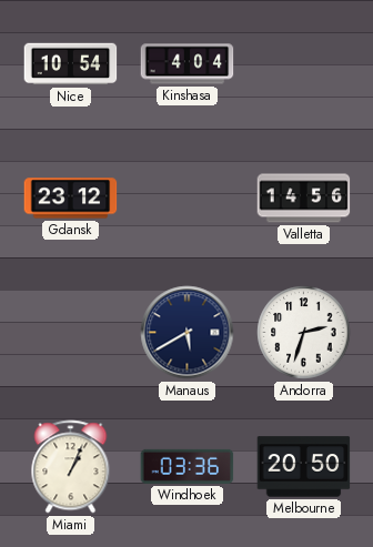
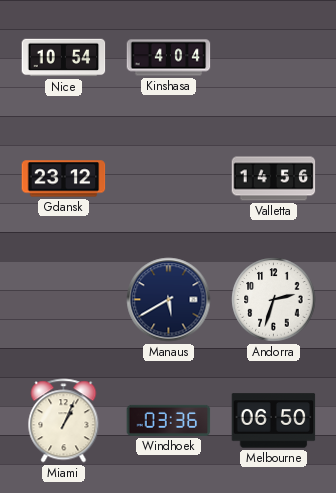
Melbourne: 20:50 -> 06:50 (274, 421)
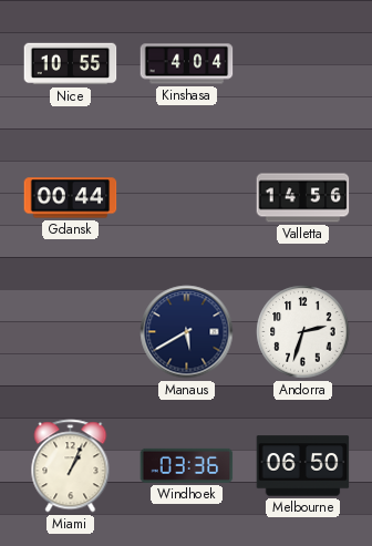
Nice: 10:54 -> 10:55 (71, 64)
Gdansk: 23:12 -> 00:44 (71, 198)
